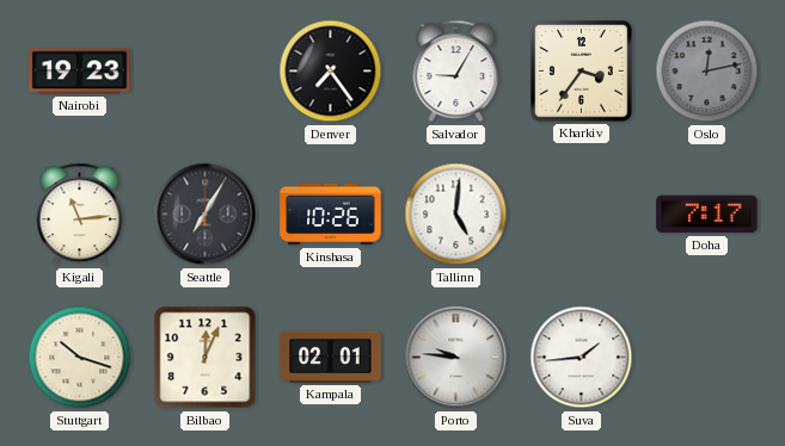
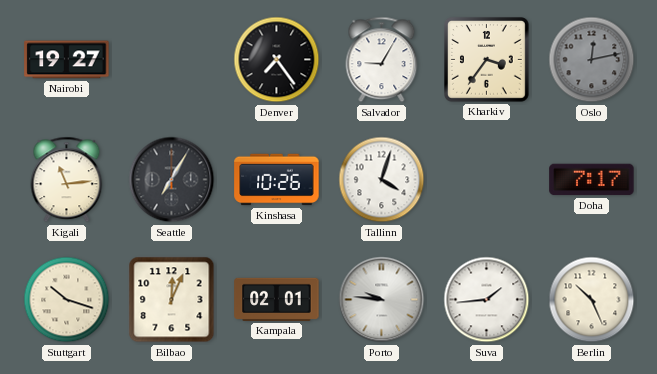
Nairobi: 19:23 -> 19:27 (67, 60)
Tallinn: 5:01 -> 4:03 (382, 180)
Berlin: none -> 10:26 (592, 300)
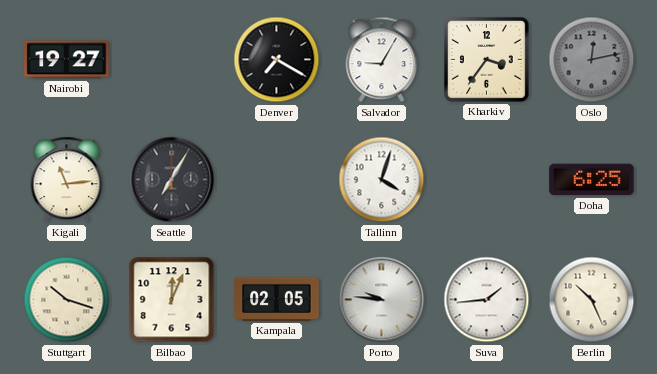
Denver: 7:24 -> 7:20 (277, 60)
Kinshasa: 10:26 -> none (277, 180)
Doha: 7:17 -> 6:25 (592, 180)
Kampala: 02:01 -> 02:05 (277, 299)
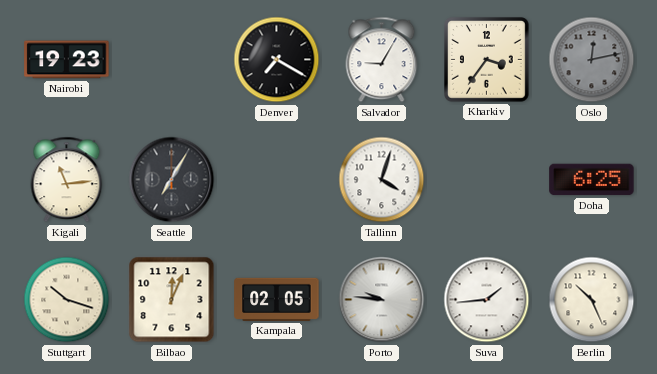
Nairobi: 19:27 -> 19:23 (67, 60)
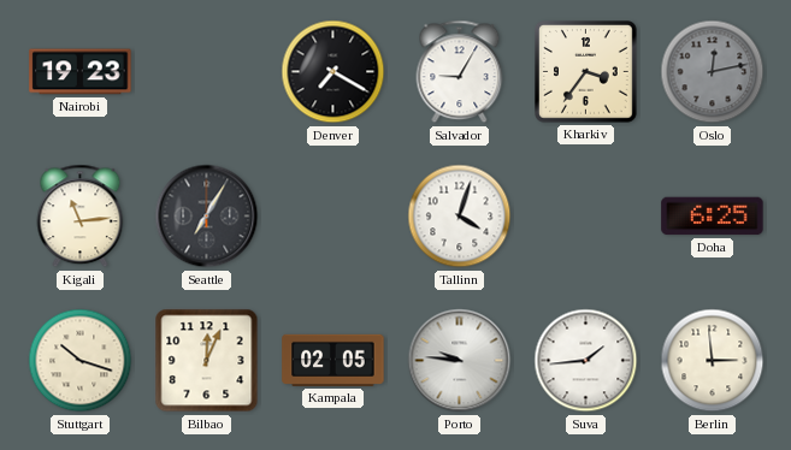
Berlin: 10:26 -> 2:59 (713, 361)
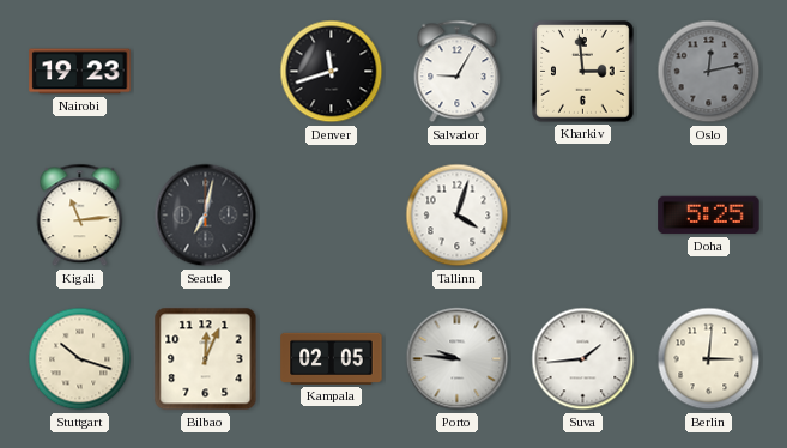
Denver: 7:20 -> 11:42 (332, 72)
Kharkiv: 3:36 -> 2:59 (583, 72)
Seattle: 7:05 -> 7:02 (206, 216)
Doha: 6:25 -> 5:25 (709, 216)
Berlin: 2:59 -> 3:01 (709, 359)
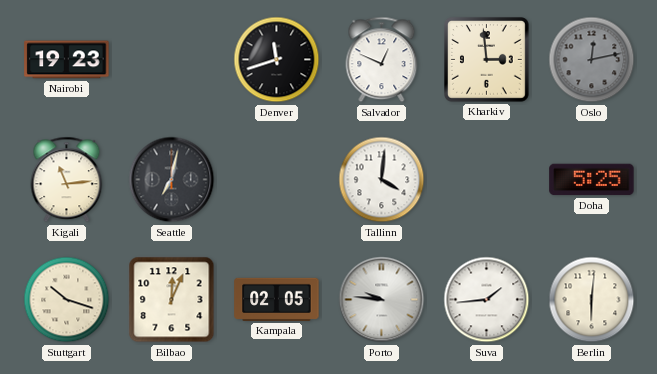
Salvador: 9:05 -> 12:49 (382, 60)
Tallinn: 4:03 -> 4:01 (382, 180)
Berlin: 3:01 -> 6:01 (592, 300)
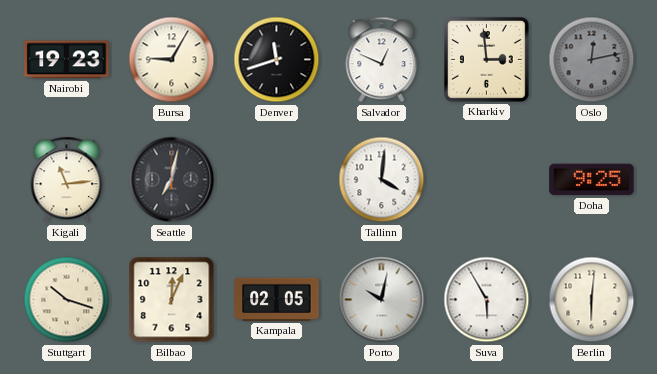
Bursa: none -> 9:05 (172, 60)
Doha: 5:25 -> 9:25 (592, 180)
Porto: 9:46 -> 10:02 (382, 300)
Suva: 1:44 -> 5:55 (487, 300)
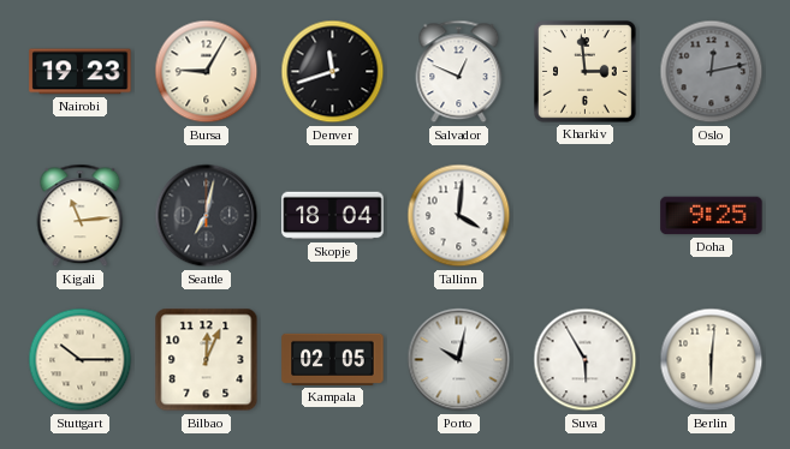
Skopje: none -> 18:04 (333, 216)
Stuttgart: 10:18 -> 10:15 (81, 360)
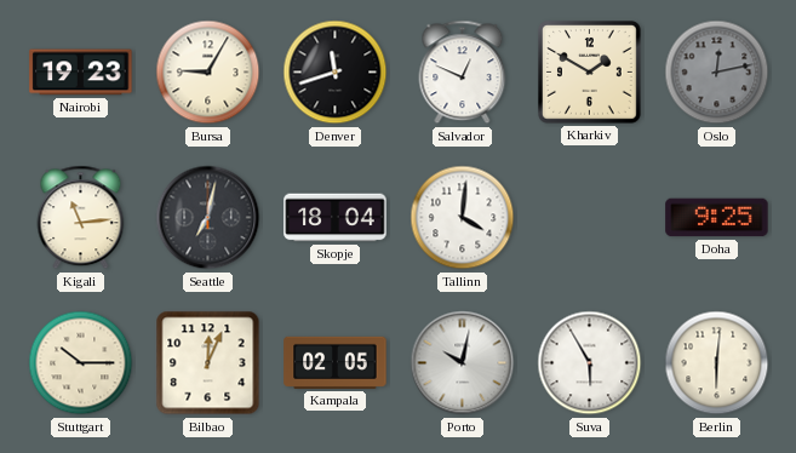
Kharkiv: 2:59 -> 1:50 (590, 73)
